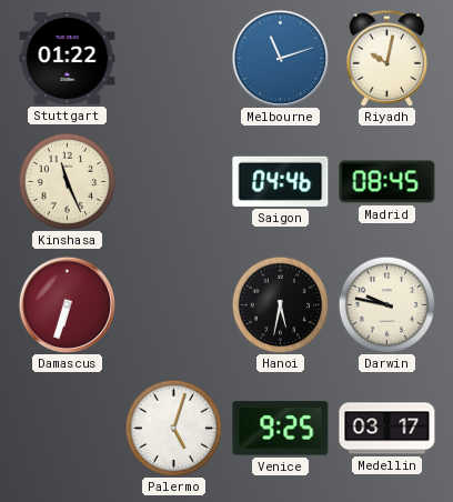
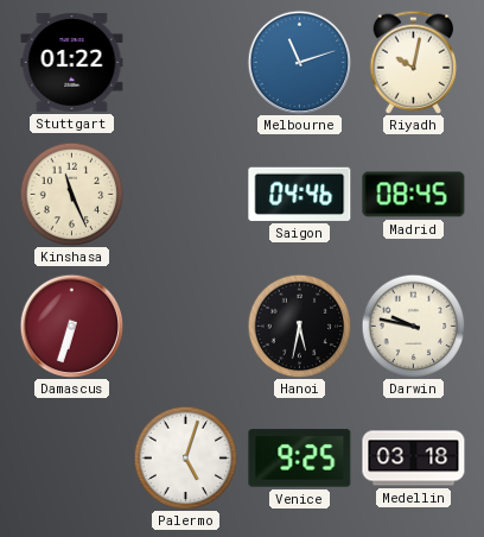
Medellin: 03:17 -> 03:18 (414, 459)
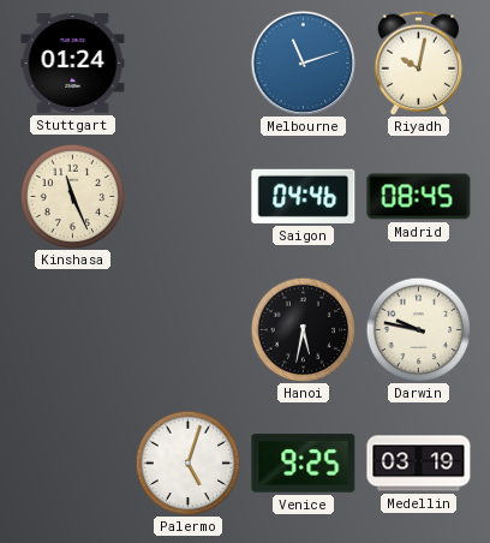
Stuttgart: 01:22 -> 01:24 (73, 62)
Damascus: 6:33 -> none (71, 326)
Medellin: 03:18 -> 03:19 (419, 464)
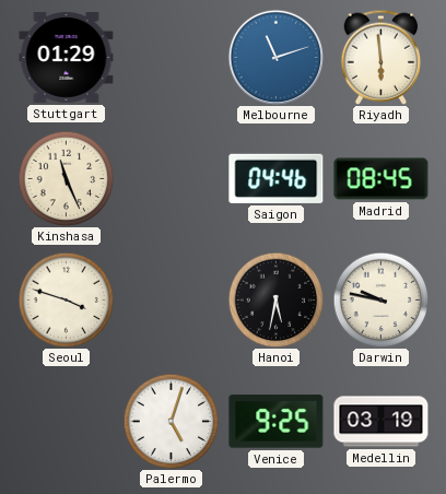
Stuttgart: 01:24 -> 01:29 (67, 57)
Riyadh: 10:02 -> 5:59 (382, 57)
Seoul: none -> 3:48 (66, 299)
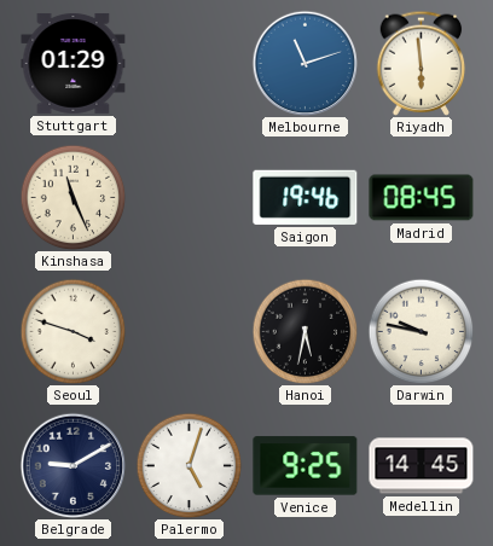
Saigon: 04:46 -> 19:46 (306, 197)
Belgrade: none -> 9:10 (72, 465)
Medellin: 03:19 -> 14:45 (422, 466)
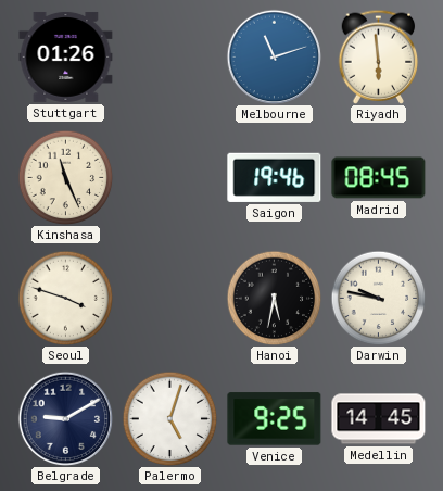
Stuttgart: 01:29 -> 01:26 (66, 56)
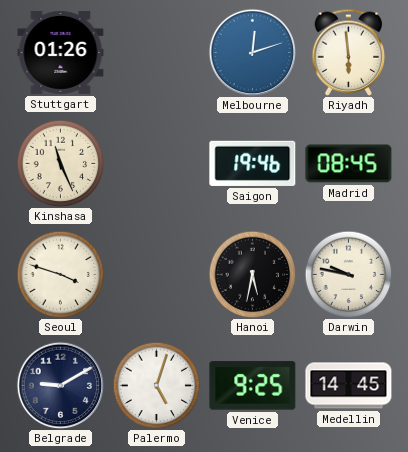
Melbourne: 11:12 -> 12:12 (252, 52)
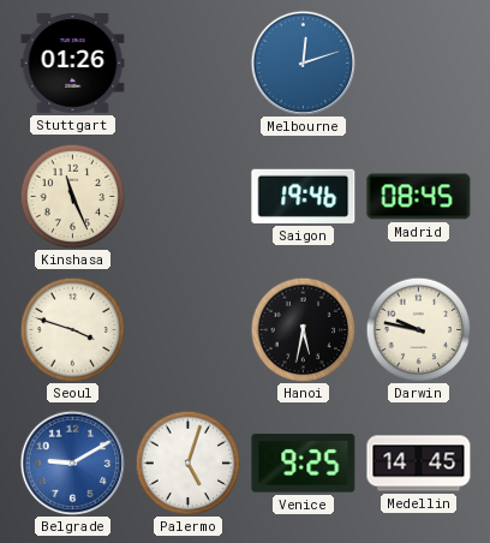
Riyadh: 5:59 -> none (349, 52)
Belgrade dial: navy -> blue (72, 463)
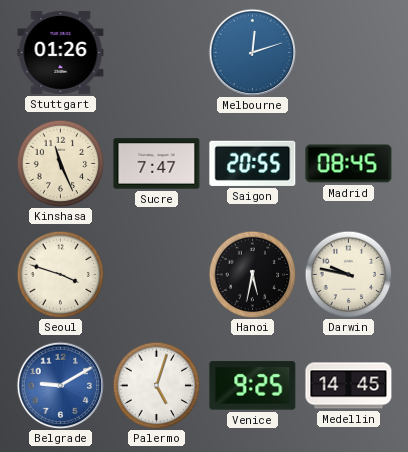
Sucre: none -> 7:47 (157, 164)
Saigon: 19:46 -> 20:55 (253, 163)
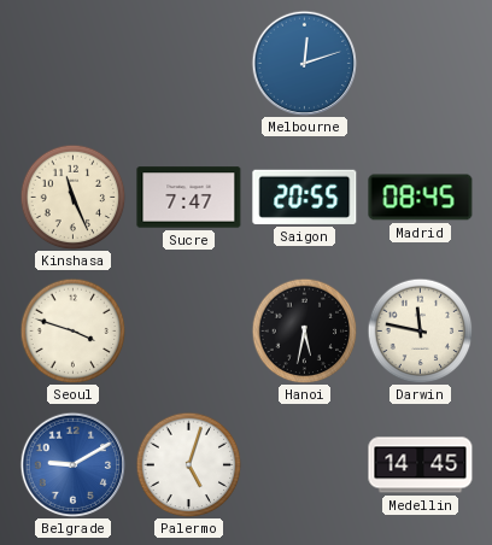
Stuttgart: 01:26 -> none (61, 52)
Darwin: 9:47 -> 11:47 (420, 330)
Venice: 9:25 -> none (253, 386)
